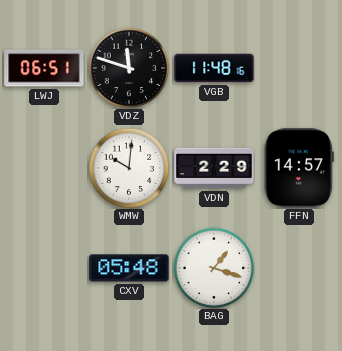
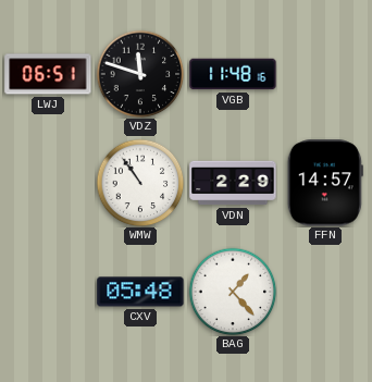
WMW: 10:01 -> 10:54 (140, 183)
BAG: 1:18 -> 1:23 (233, 292)
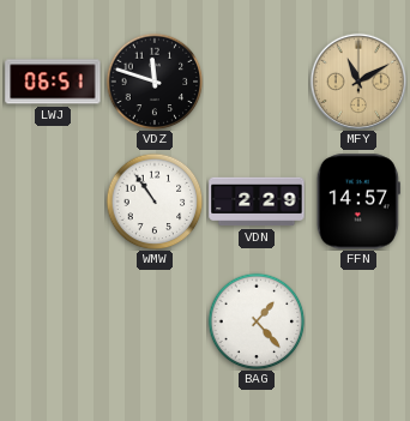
VGB: 11:48 -> none (233, 74)
MFY: none -> 11:10 (357, 80)
CXV: 05:48 -> none (140, 292)
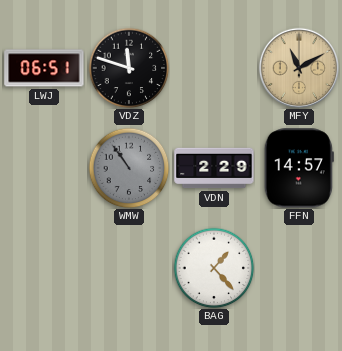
WMW dial: white -> grey (129, 168)
